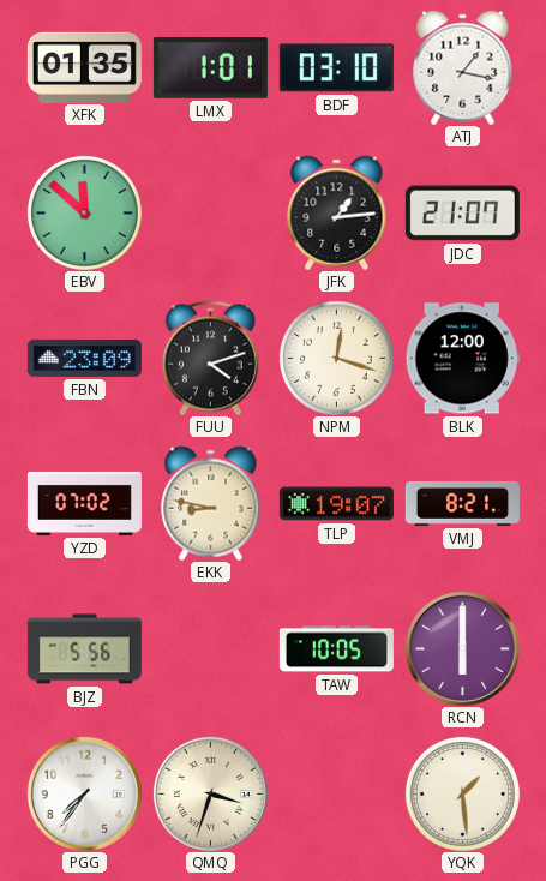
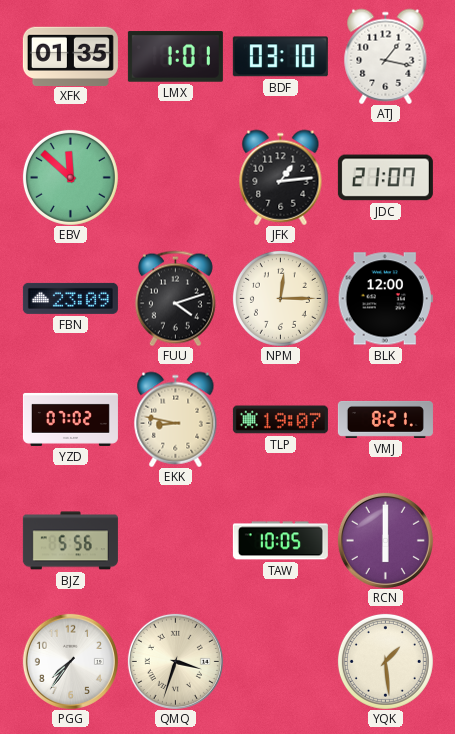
NPM: 12:18 -> 12:15 (280, 298)
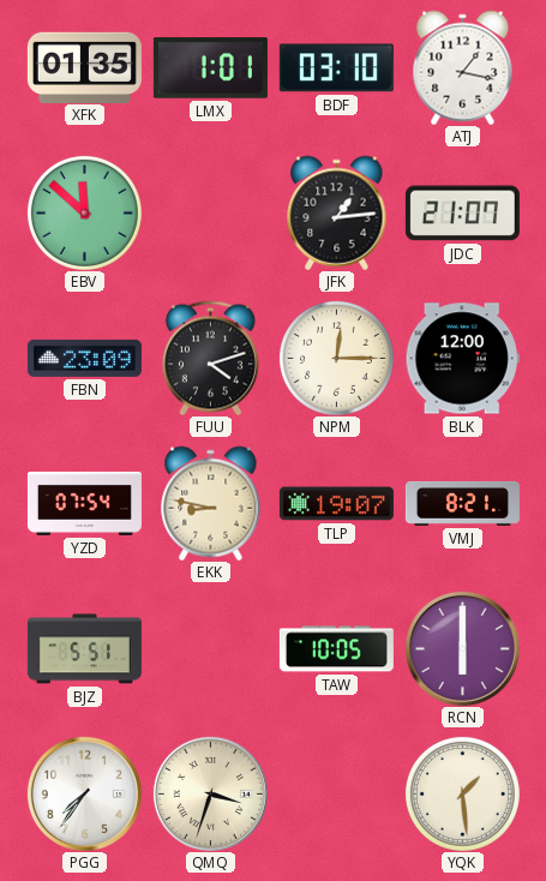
YZD: 07:02 -> 07:54 (84, 503)
BJZ: 5:56 -> 5:51 (84, 649)
